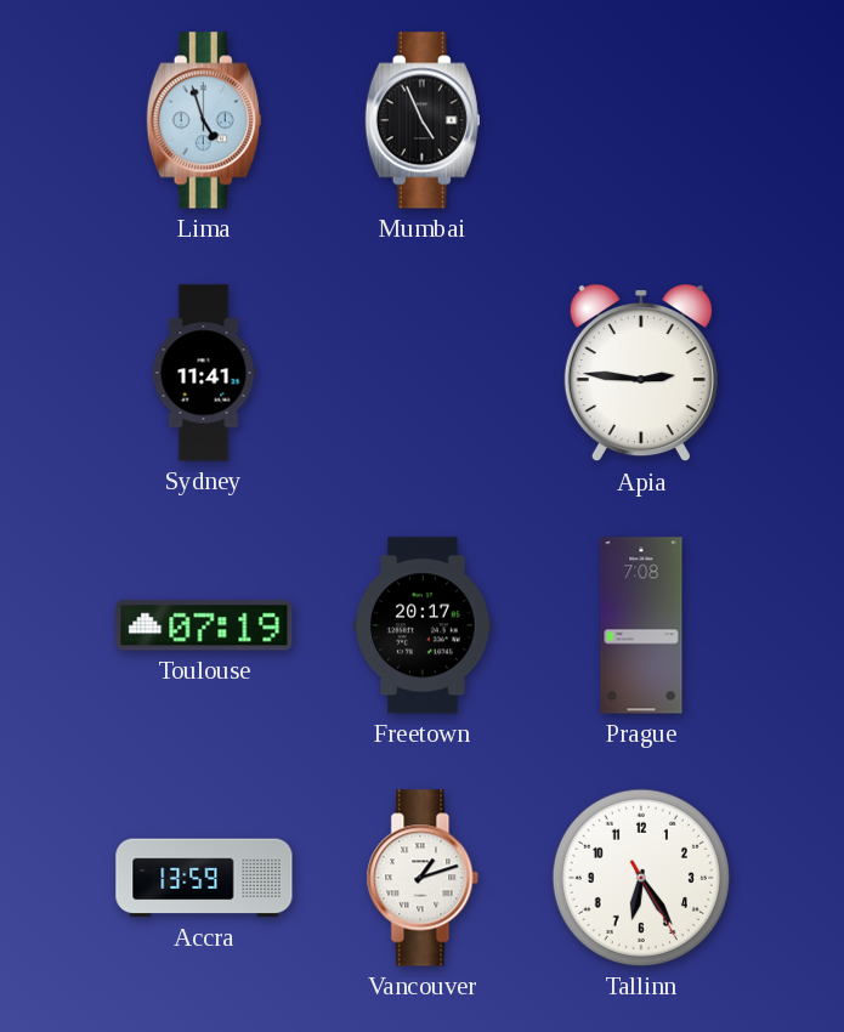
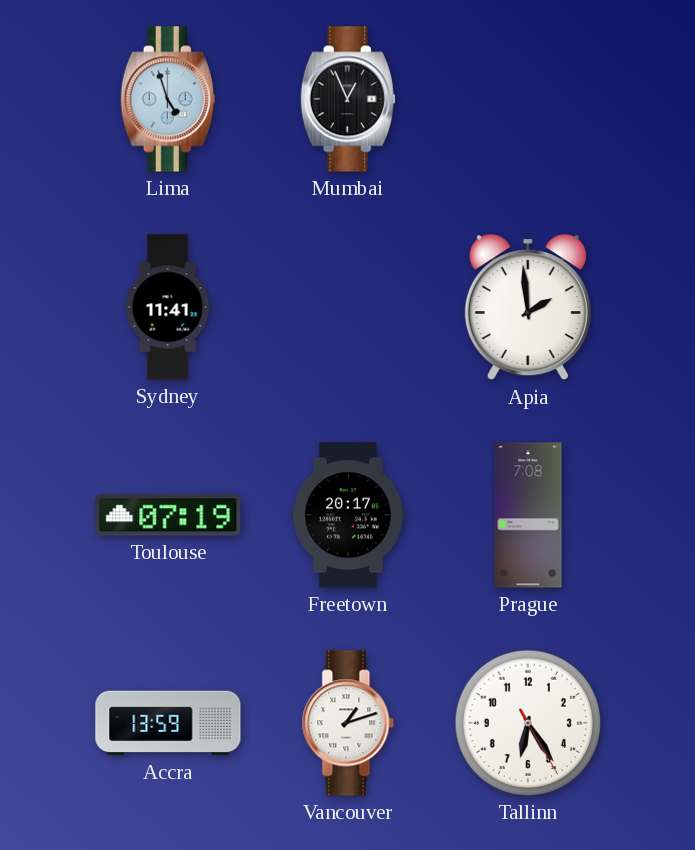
Mumbai: 4:56 -> 12:56 (348, 99)
Apia: 2:46 -> 1:59 (528, 308)
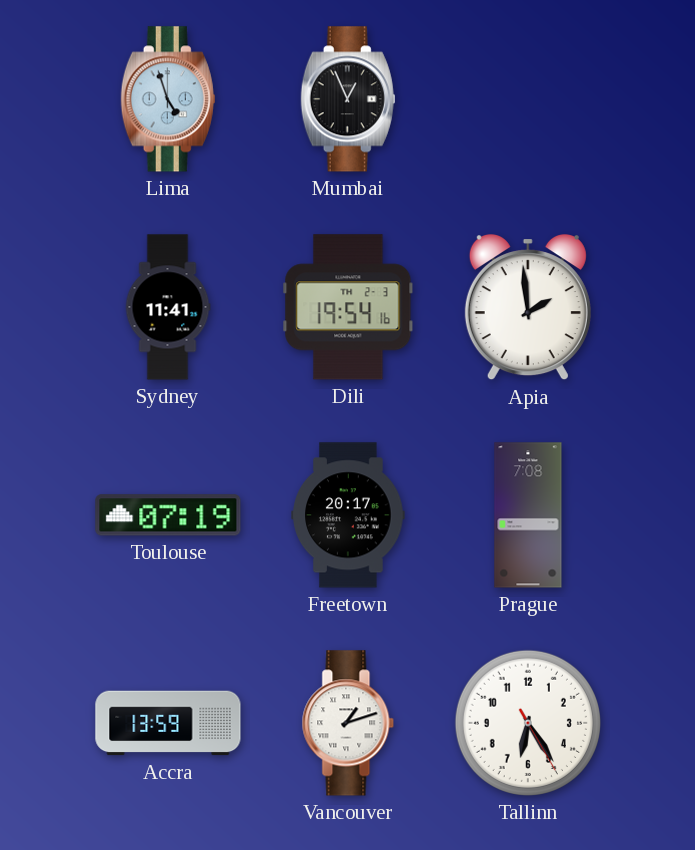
Dili: none -> 19:54 (348, 307)
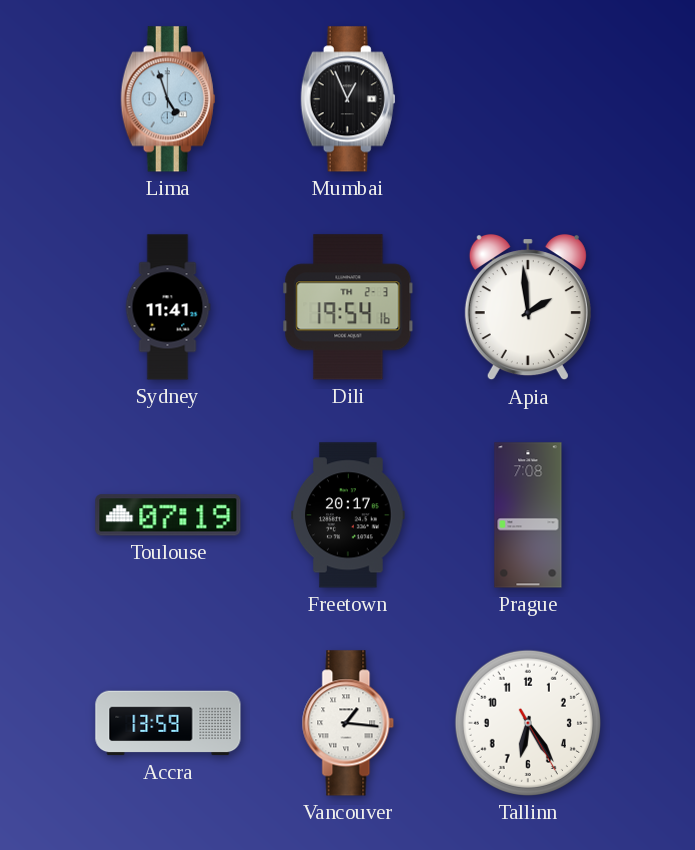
Vancouver: 1:12 -> 1:16 (348, 723)
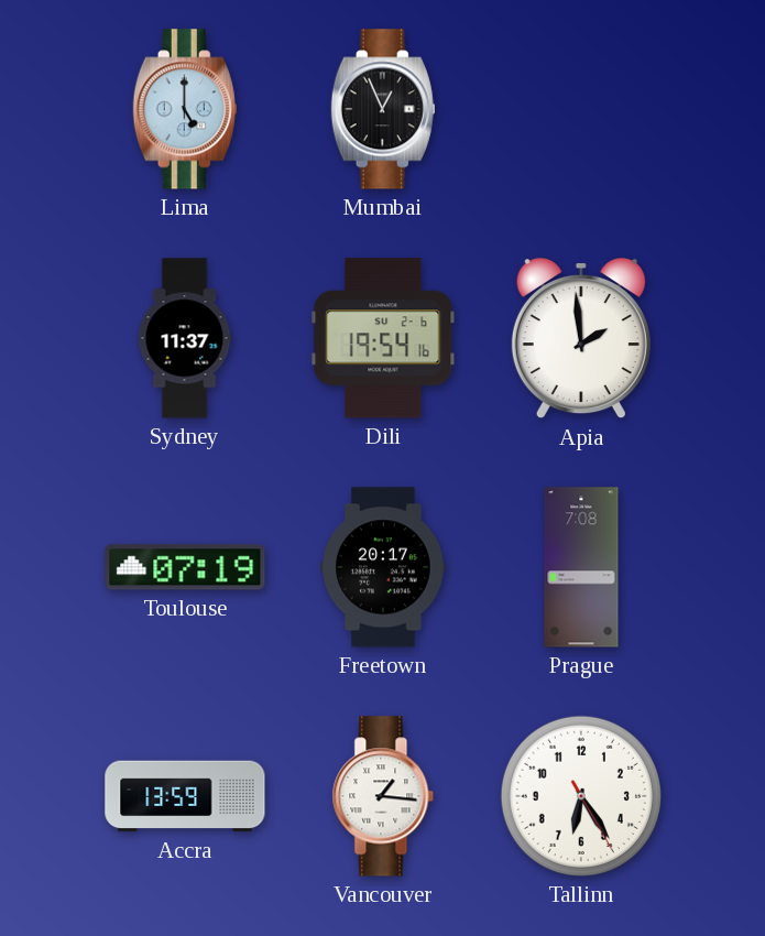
Lima: 4:57 -> 5:00 (185, 109)
Sydney: 11:41 -> 11:37 (185, 338)
Dili date: TH 2-3 -> SU 2-6 (383, 338)
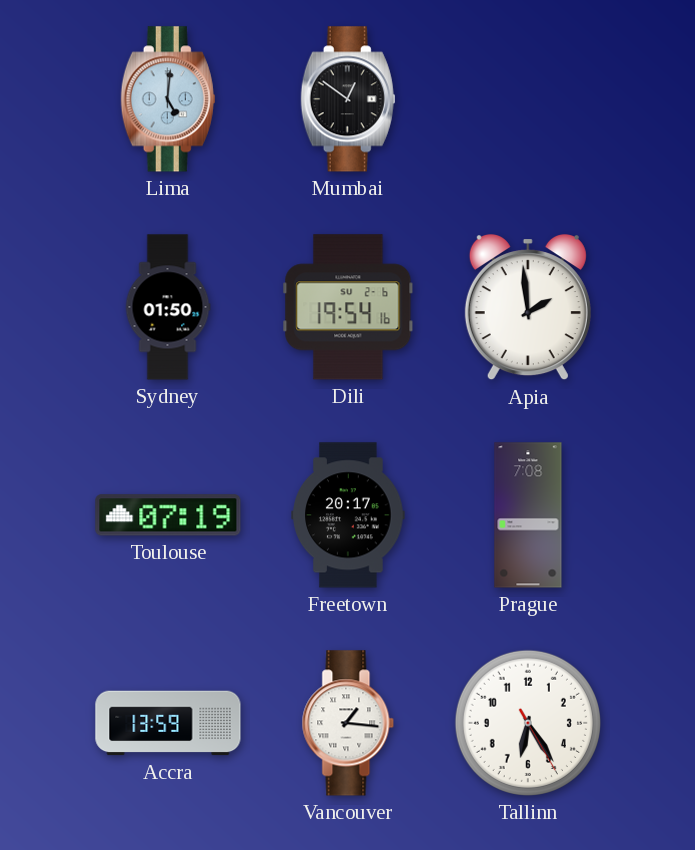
Lima: 5:00 -> 5:01 (168, 99)
Mumbai: 12:56 -> 12:51 (348, 99)
Sydney: 11:37 -> 01:50 (168, 307)
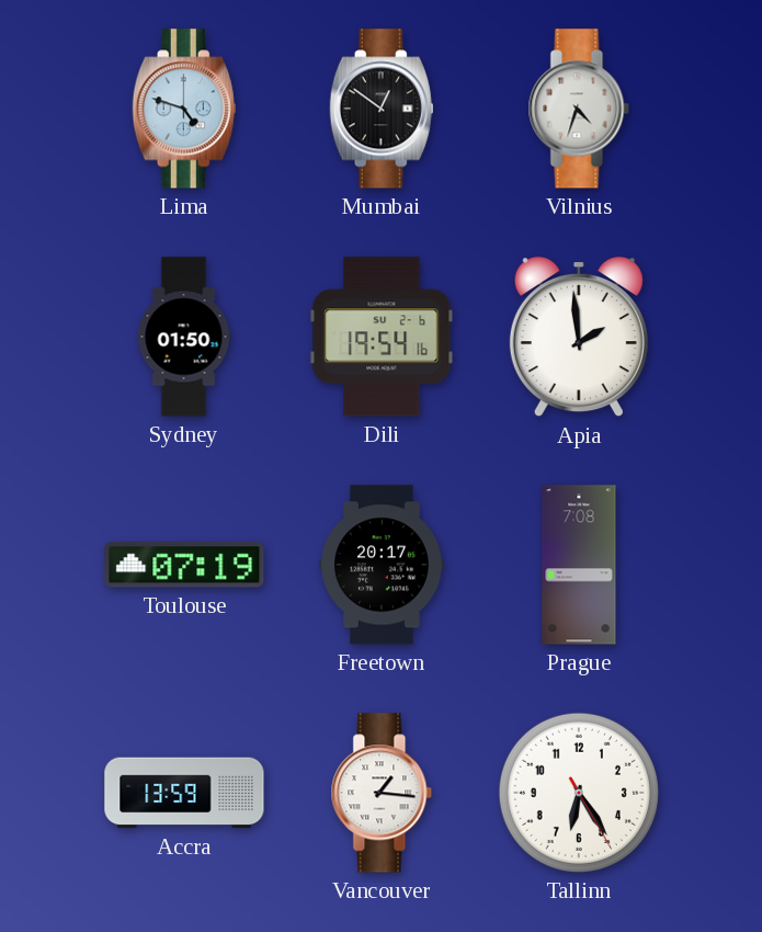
Lima: 5:01 -> 4:48 (184, 109)
Vilnius: none -> 4:33 (579, 109)
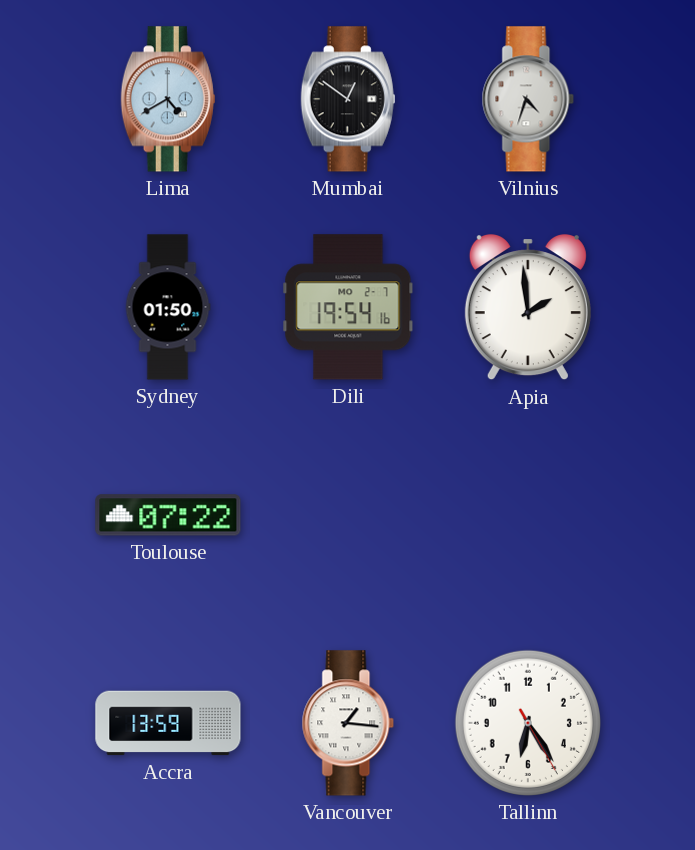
Lima: 4:48 -> 4:40 (168, 99)
Dili date: SU 2-6 -> MO 2-7 (348, 307)
Toulouse: 07:19 -> 07:22 (168, 515)
Freetown: 20:17 -> none (382, 565)
Prague: 7:08 -> none (579, 565)
